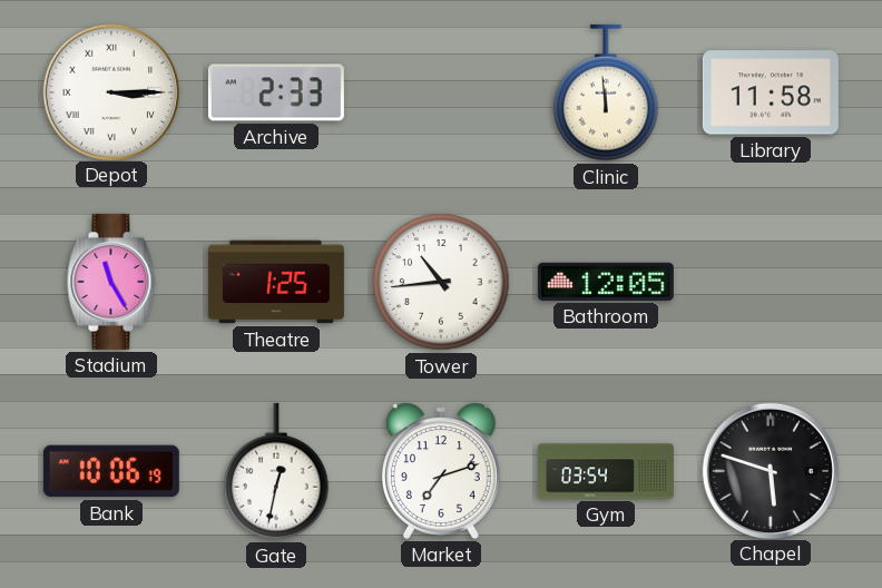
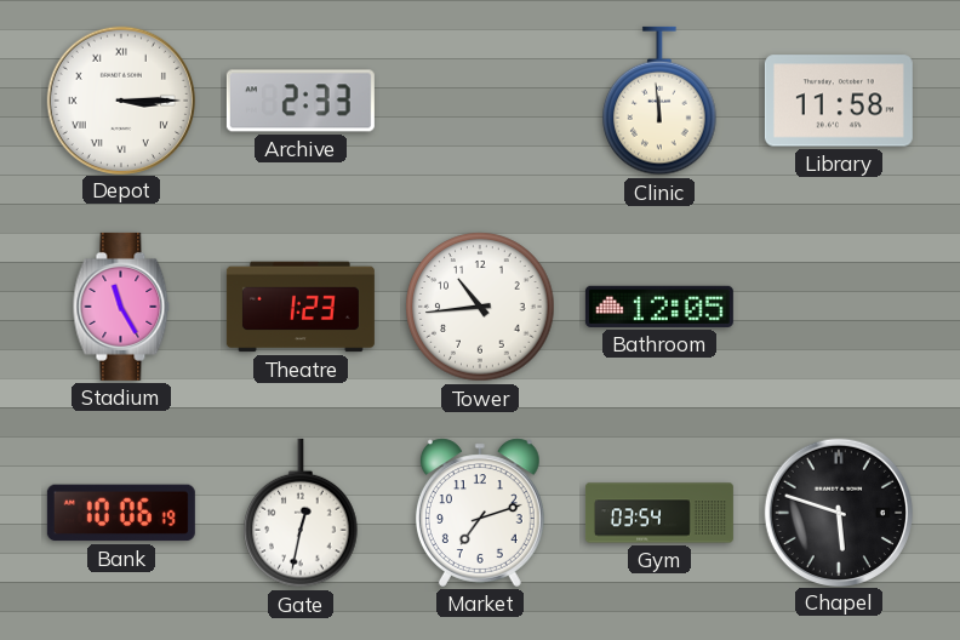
Theatre: 1:25 -> 1:23 (301, 307)
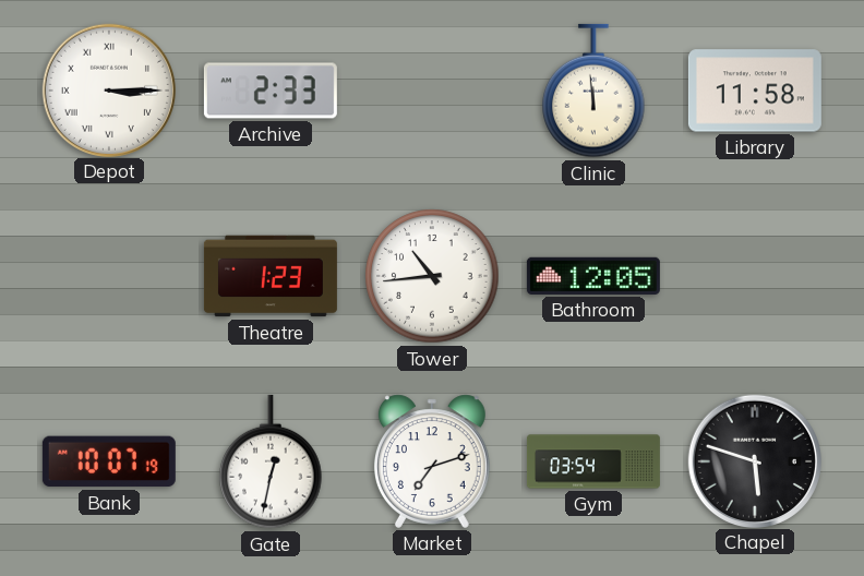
Stadium: 11:25 -> none (121, 307)
Bank: 10:06 -> 10:07 (109, 461)
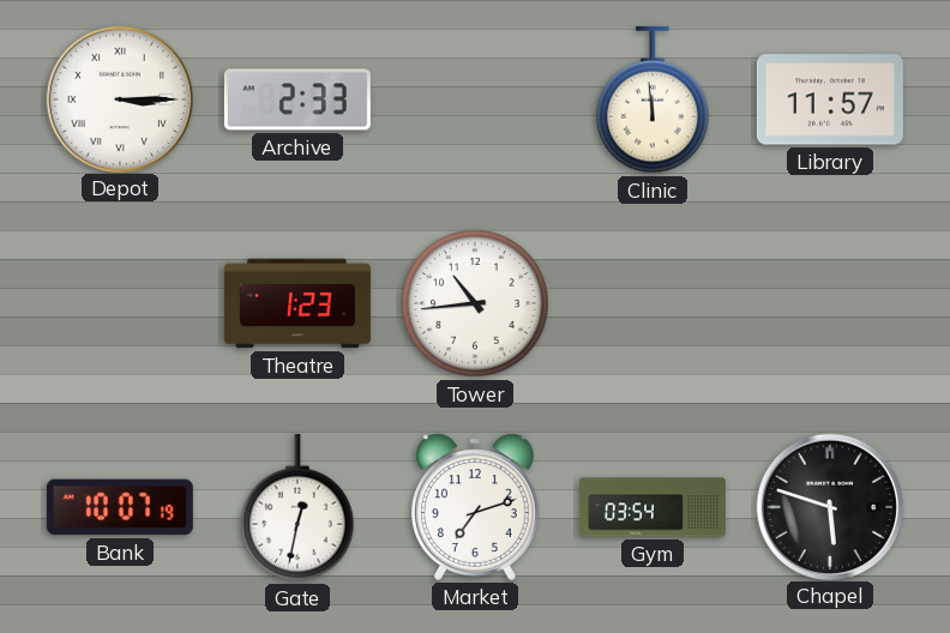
Library: 11:58 -> 11:57 (830, 100)
Bathroom: 12:05 -> none (593, 276)
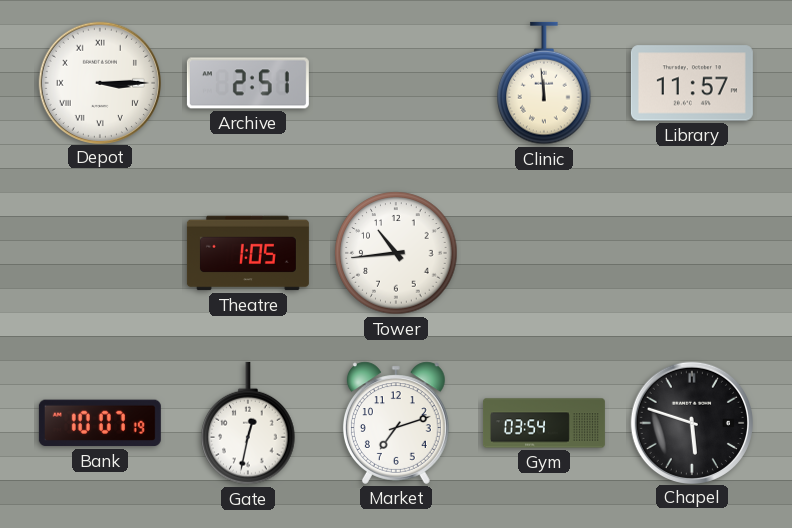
Archive: 2:33 -> 2:51 (248, 83)
Theatre: 1:23 -> 1:05 (248, 253)
